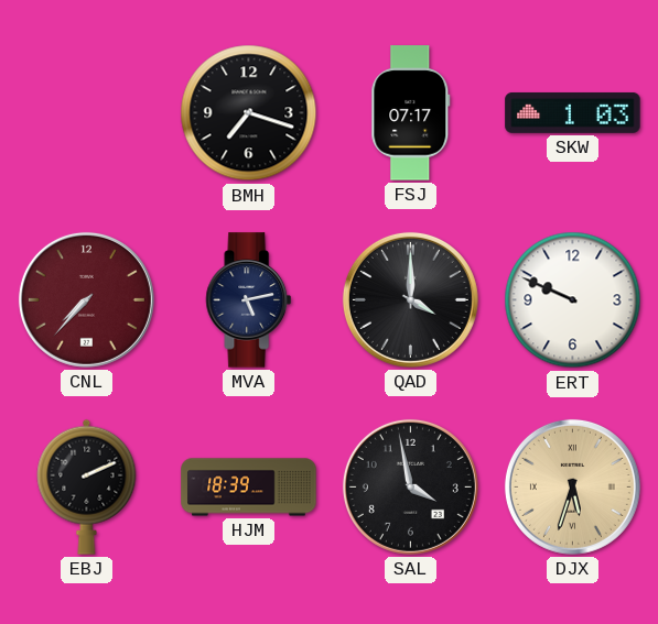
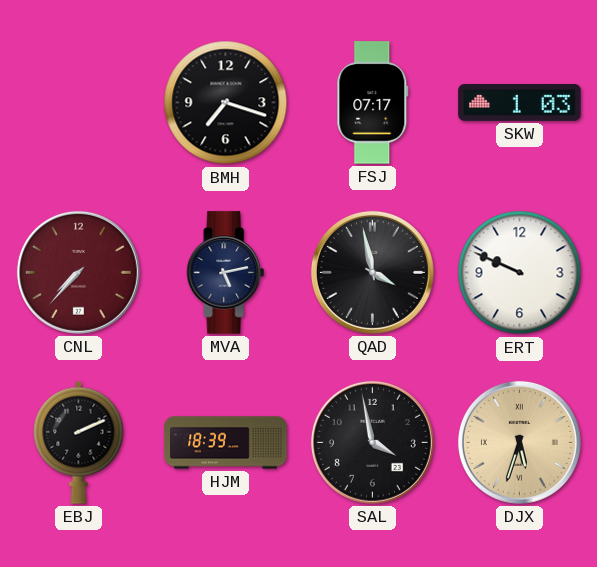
QAD: 4:00 -> 3:58 (372, 272)
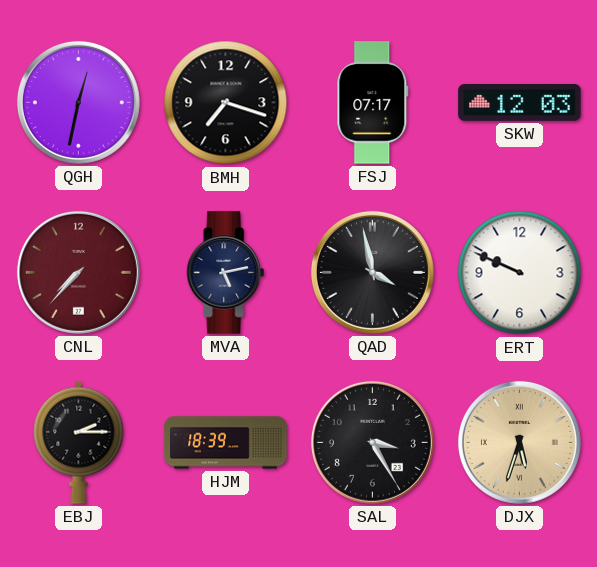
QGH: none -> 12:32 (78, 102)
SKW: 1:03 -> 12:03 (520, 102)
EBJ: 2:11 -> 2:15 (79, 442)
SAL: 3:58 -> 3:25 (372, 442)
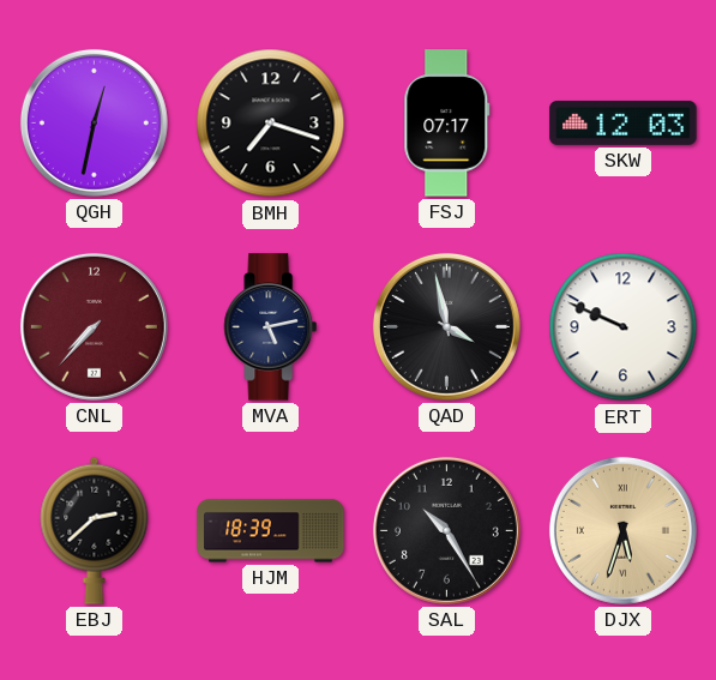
EBJ: 2:15 -> 2:38 (95, 530)
SAL: 3:25 -> 10:25 (446, 530)
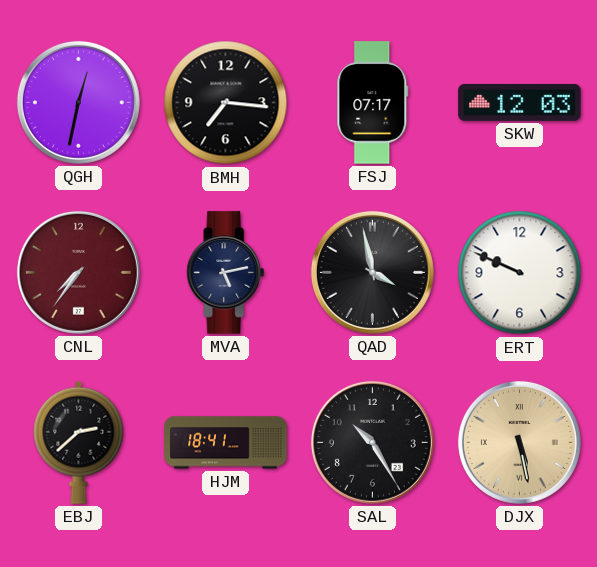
BMH: 7:18 -> 7:16 (226, 103)
CNL: 7:37 -> 7:36 (78, 272)
HJM: 18:39 -> 18:41 (226, 443)
DJX: 5:33 -> 5:28 (519, 442)
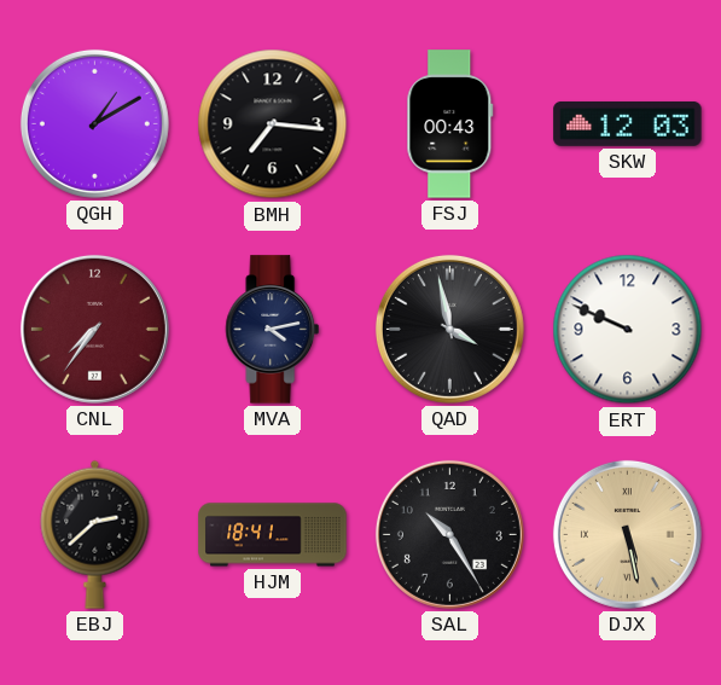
QGH: 12:32 -> 1:10 (94, 123)
FSJ: 07:17 -> 00:43 (450, 124)
MVA: 5:13 -> 4:13 (273, 330)
